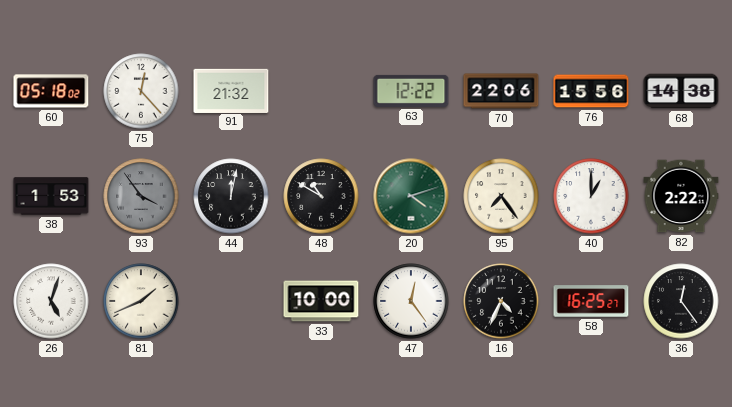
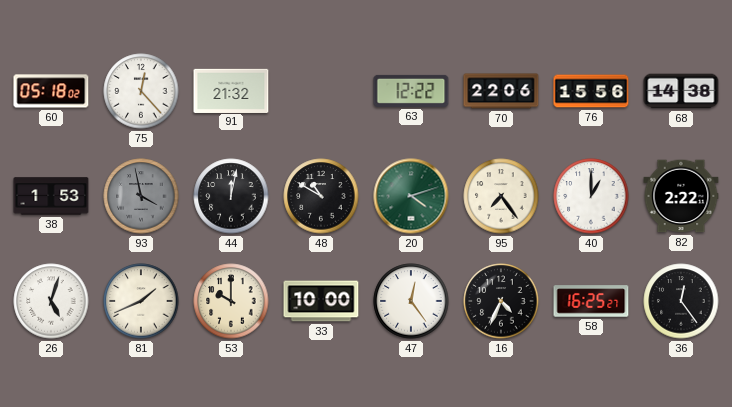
93: 3:54 -> 3:58 (141, 196)
53: none -> 10:00 (231, 301)
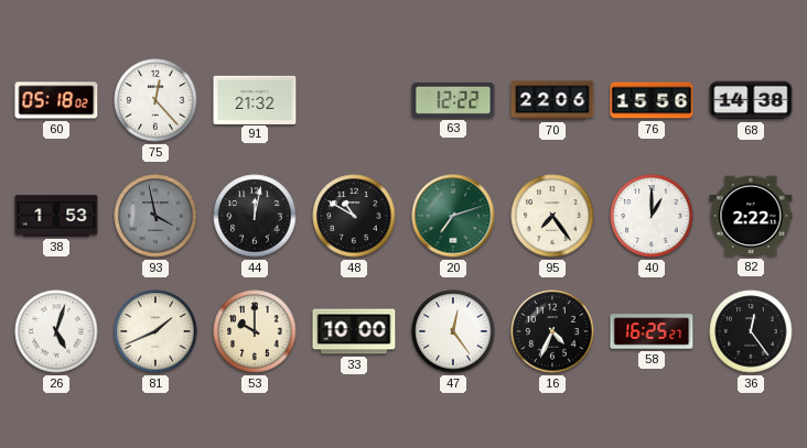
20: 4:12 -> 7:12 (453, 216)
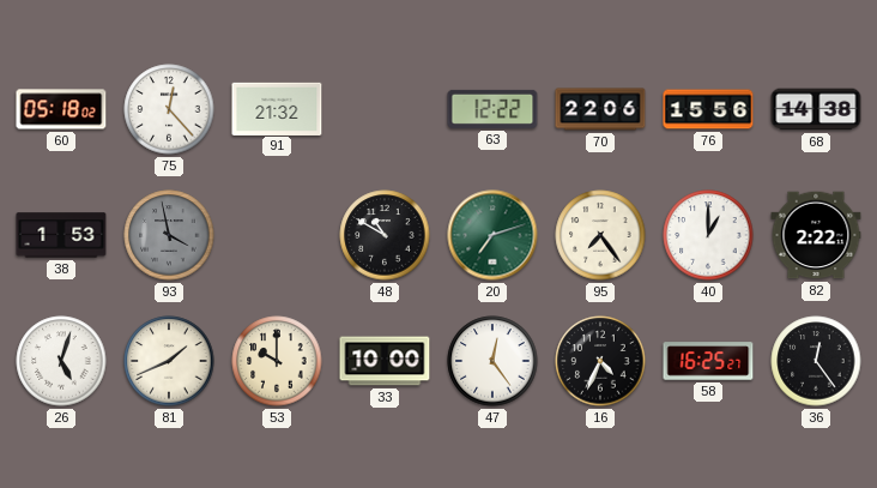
44: 12:02 -> none (255, 216)
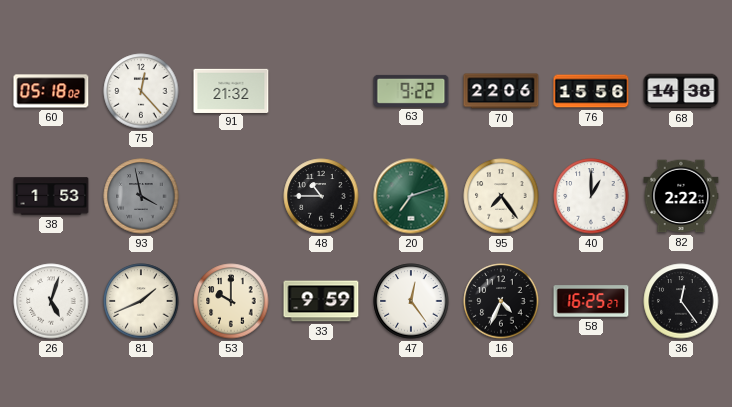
63: 12:22 -> 9:22 (411, 91)
48: 10:50 -> 10:45 (321, 196)
33: 10:00 -> 9:59 (321, 301)
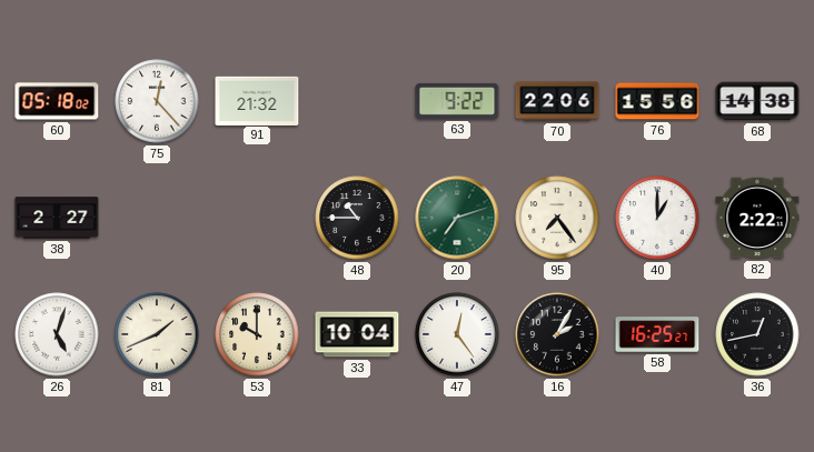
38: 1:53 -> 2:27 (57, 218)
93: 3:58 -> none (141, 196)
33: 9:59 -> 10:04 (357, 334)
16: 4:34 -> 2:05 (557, 334)
36: 12:24 -> 12:43 (757, 334)
